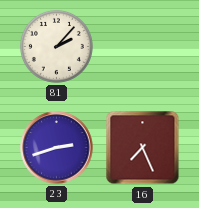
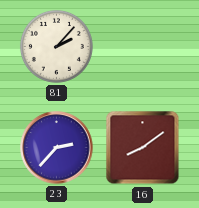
23: 2:42 -> 2:37 (57, 148)
16: 7:26 -> 8:09 (143, 148)
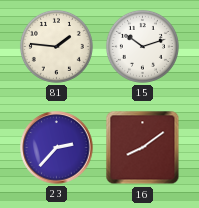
81: 2:07 -> 1:46 (56, 46)
15: none -> 10:12 (142, 46)
